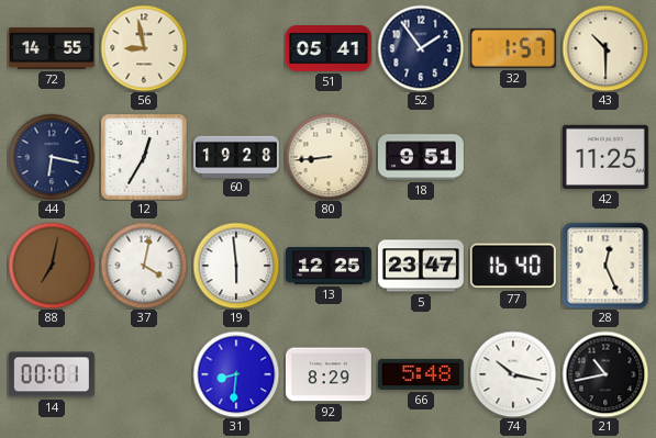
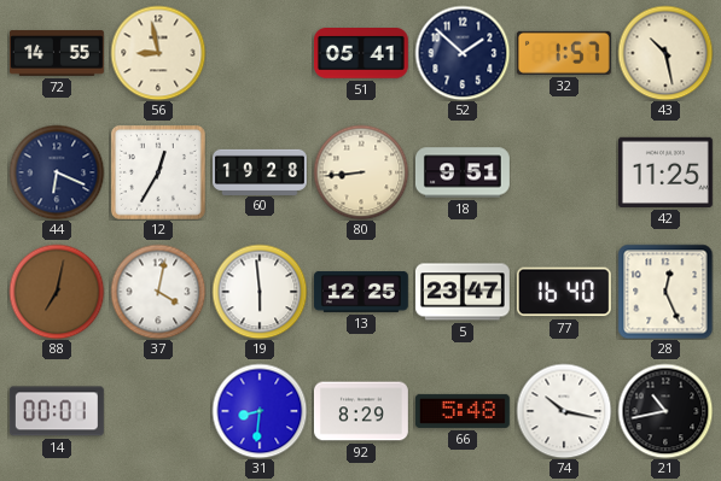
52: 1:54 -> 1:52 (463, 53)
43: 10:30 -> 10:28 (665, 53)
44: 6:17 -> 6:19 (57, 172)
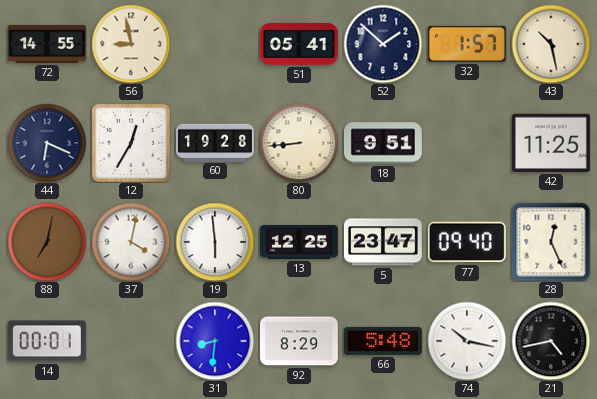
77: 16:40 -> 09:40 (467, 242)
21: 10:43 -> 4:43 (551, 341)
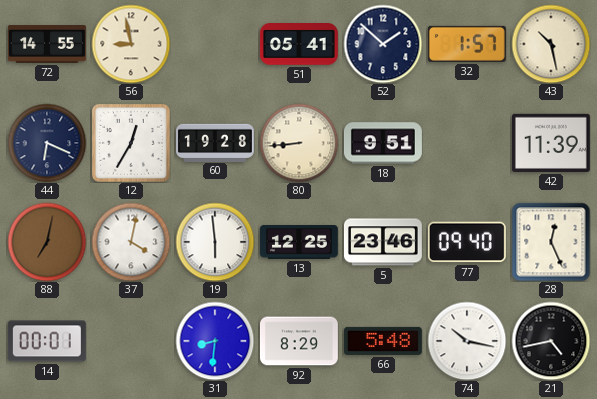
42: 11:25 -> 11:39 (551, 143)
5: 23:47 -> 23:46 (383, 242)
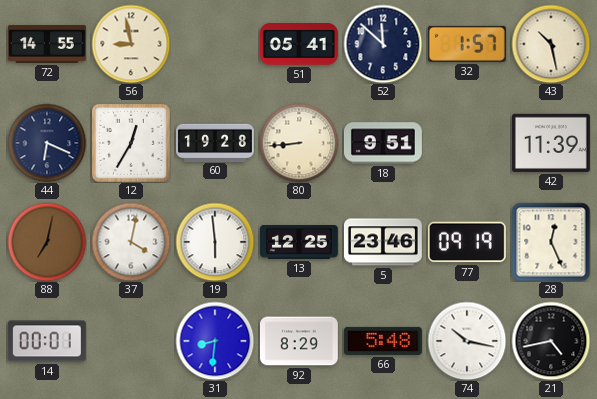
52: 1:52 -> 11:52 (383, 44)
77: 09:40 -> 09:19 (467, 242)
